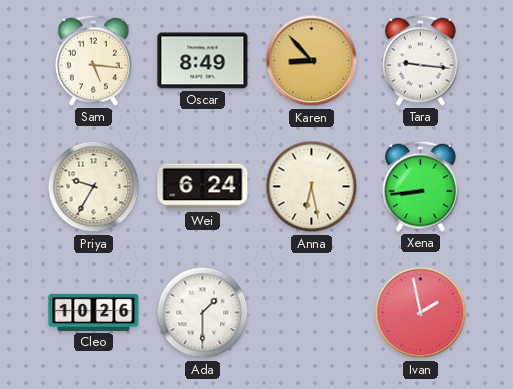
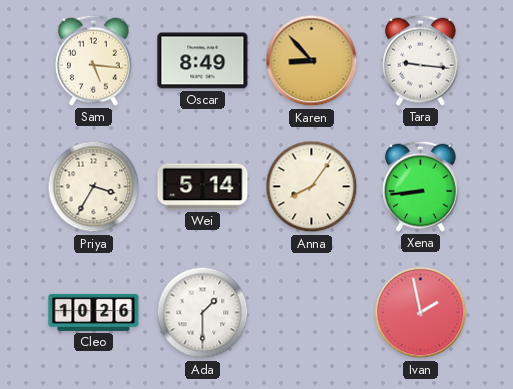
Priya: 9:35 -> 3:35 (94, 187)
Wei: 6:24 -> 5:14 (203, 187)
Anna: 6:28 -> 8:06 (312, 187)
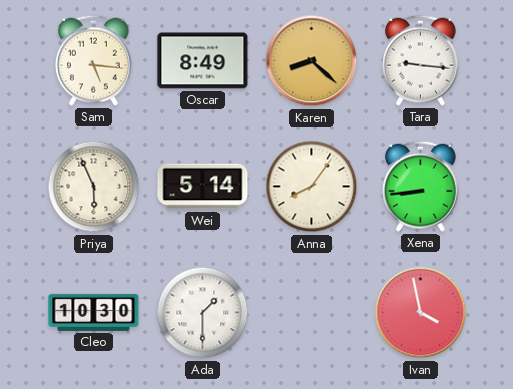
Karen: 8:53 -> 8:22 (312, 61)
Priya: 3:35 -> 5:56 (94, 187)
Cleo: 10:26 -> 10:30 (94, 312)
Ivan: 1:58 -> 3:58 (421, 313)
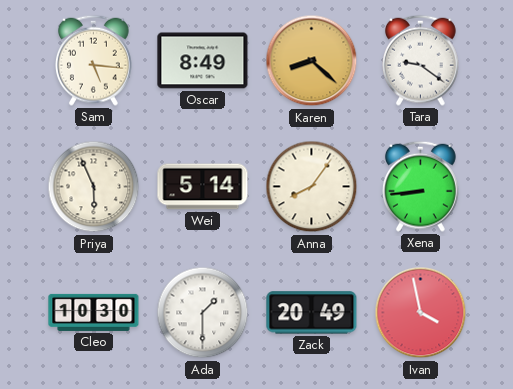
Tara: 9:16 -> 9:21 (421, 60)
Zack: none -> 20:49 (312, 313)
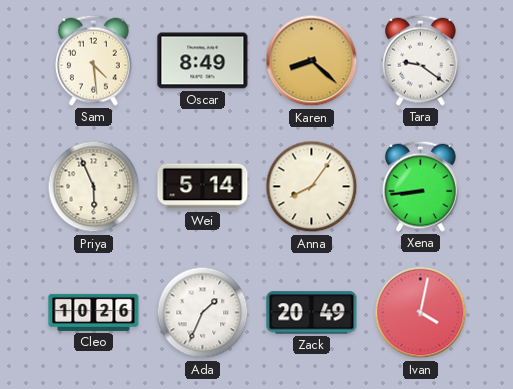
Sam: 5:16 -> 4:29 (94, 60)
Cleo: 10:30 -> 10:26 (94, 312)
Ada: 1:30 -> 1:34 (203, 313)
Ivan: 3:58 -> 4:02 (421, 313)
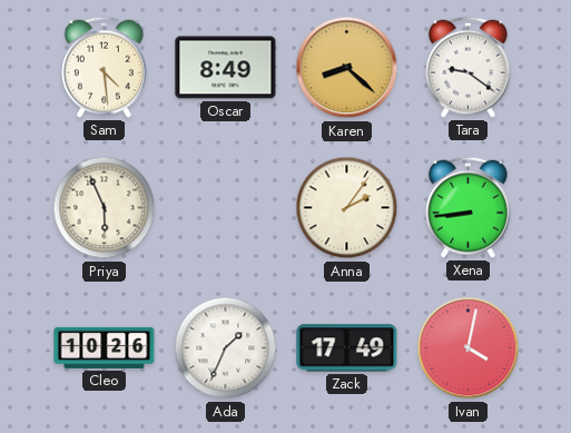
Wei: 5:14 -> none (203, 187)
Anna: 8:06 -> 2:06 (347, 208)
Zack: 20:49 -> 17:49 (347, 348)
